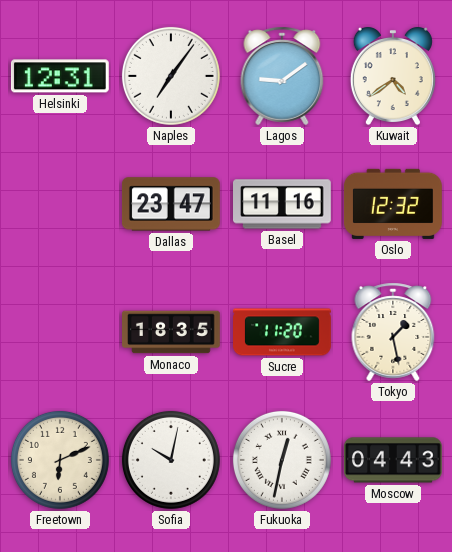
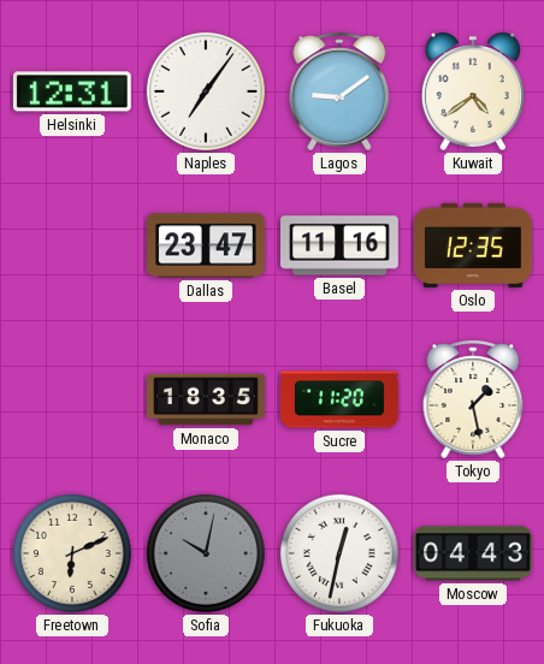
Oslo: 12:32 -> 12:35 (474, 245)
Sofia dial: white -> grey (206, 553)
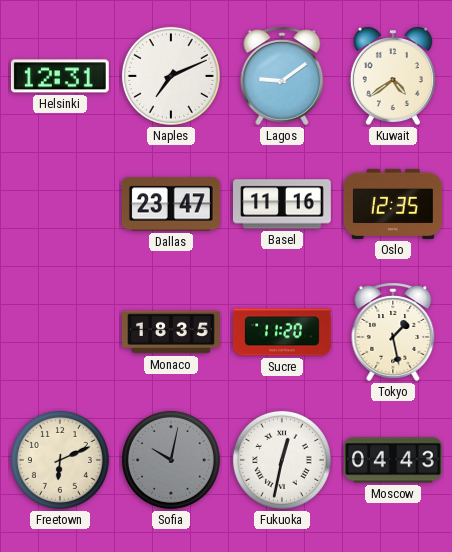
Naples: 7:06 -> 7:11 (171, 76)
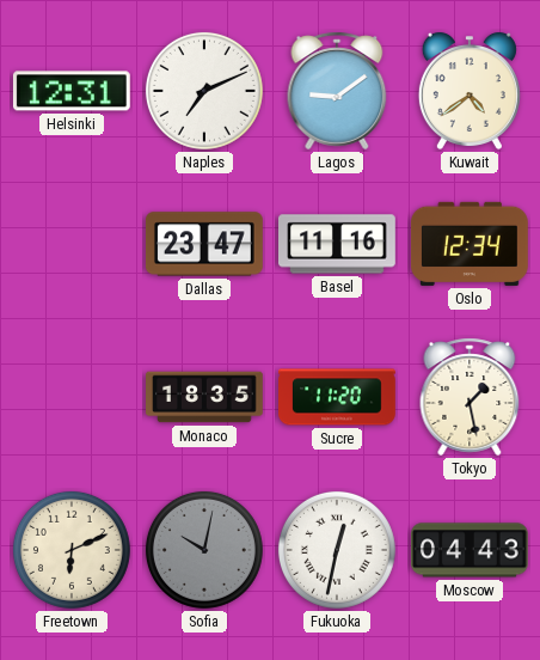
Oslo: 12:35 -> 12:34 (471, 244)
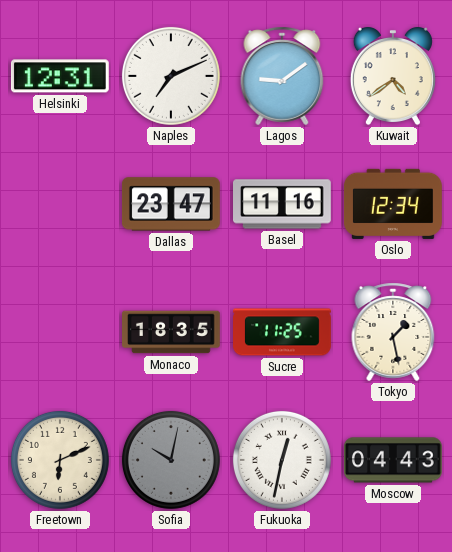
Sucre: 11:20 -> 11:25 (283, 332)
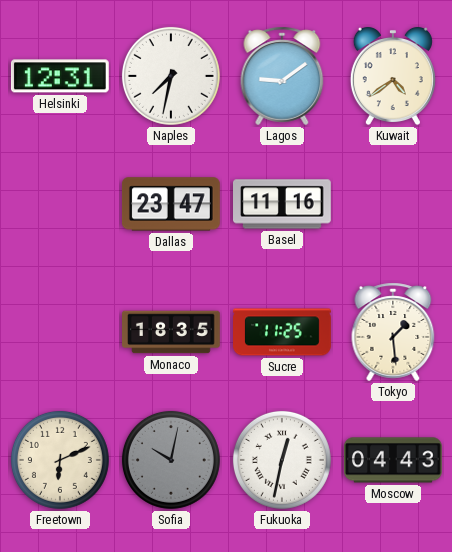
Naples: 7:11 -> 7:32 (171, 76)
Oslo: 12:34 -> none (394, 204)
Tokyo: 1:28 -> 1:29 (393, 332)
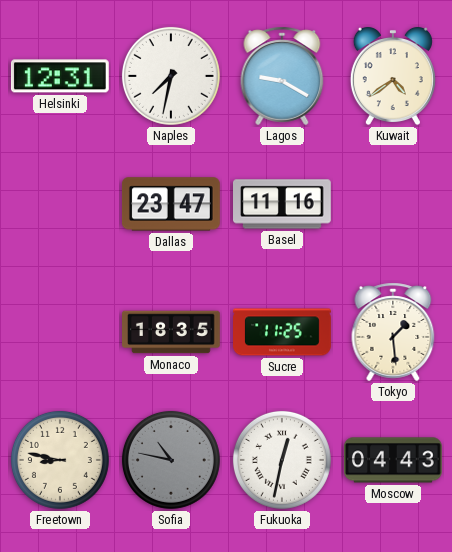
Lagos: 9:09 -> 9:20 (282, 76)
Freetown: 6:11 -> 8:47 (60, 460)
Sofia: 10:02 -> 10:47 (171, 460)
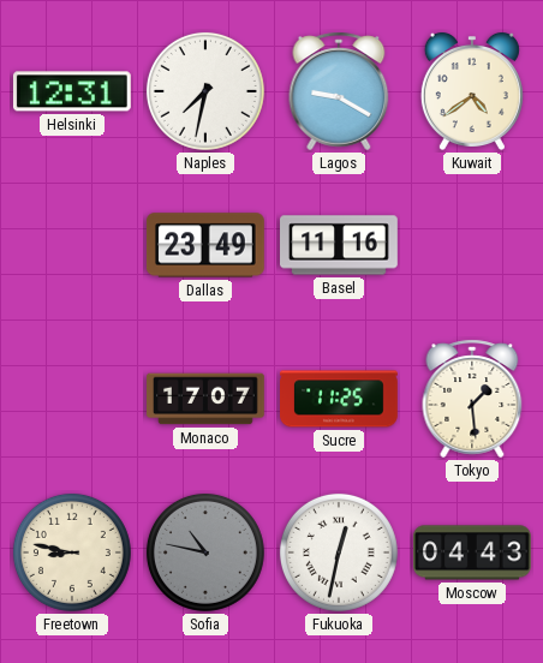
Dallas: 23:47 -> 23:49 (205, 245)
Monaco: 18:35 -> 17:07 (207, 399)
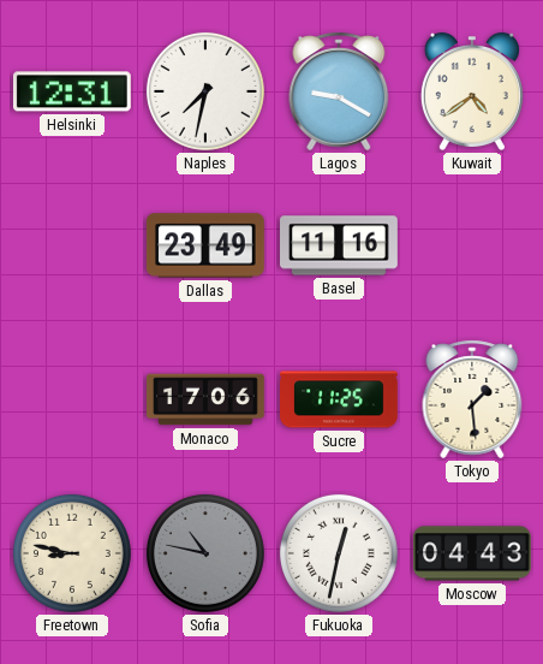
Monaco: 17:07 -> 17:06 (207, 399)
